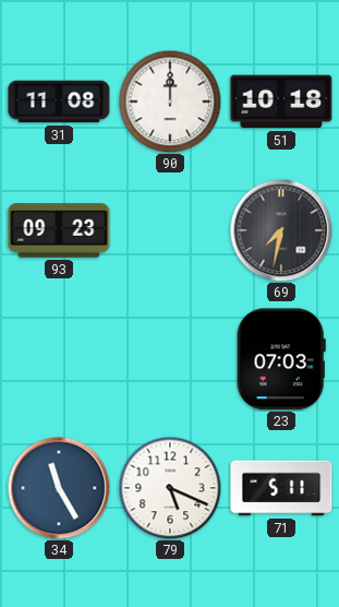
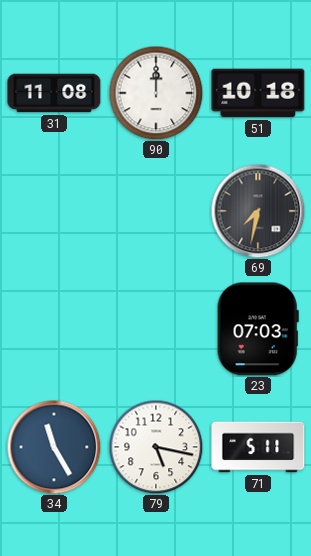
93: 09:23 -> none (59, 230)
79: 5:19 -> 5:17 (156, 447)
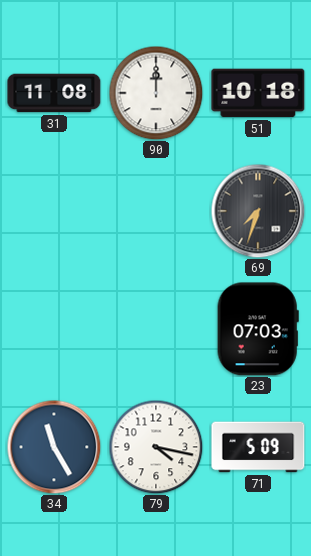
69: 7:32 -> 7:33 (258, 211)
79: 5:17 -> 4:17 (156, 447)
71: 5:11 -> 5:09 (258, 447)
